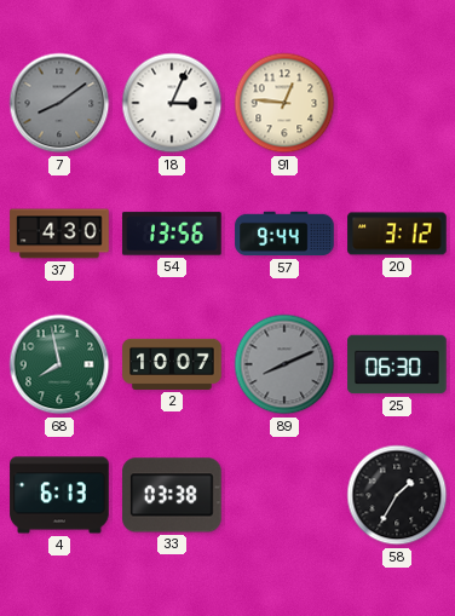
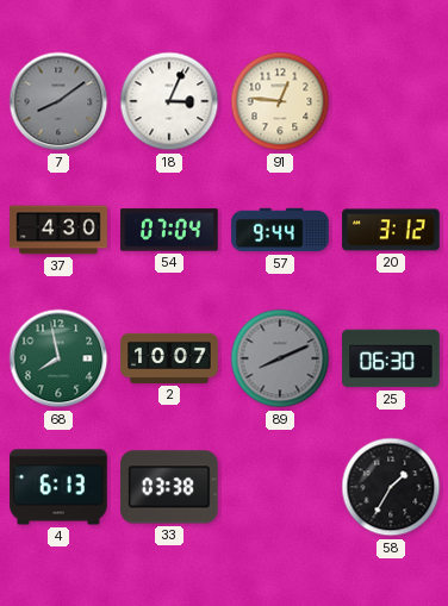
54: 13:56 -> 07:04 (169, 230)
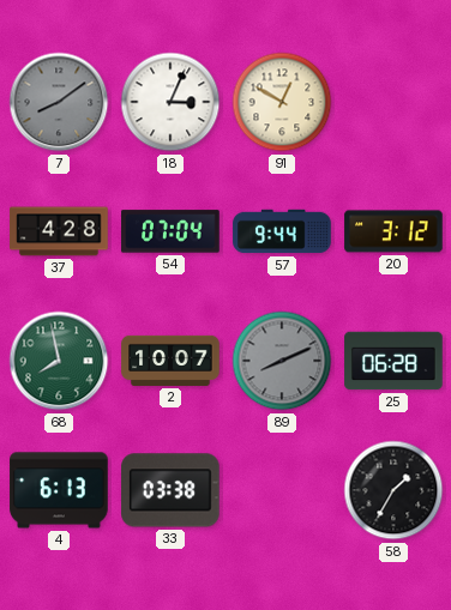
91: 12:46 -> 12:50 (282, 102)
37: 4:30 -> 4:28 (59, 231)
25: 06:30 -> 06:28 (393, 361)
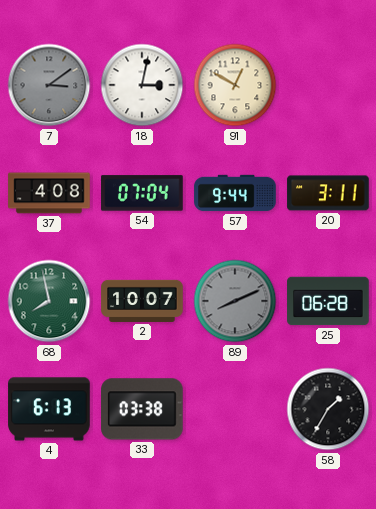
7: 8:09 -> 3:09 (49, 85)
18: 3:04 -> 3:02 (142, 85)
37: 4:28 -> 4:08 (49, 193)
20: 3:12 -> 3:11 (328, 193)
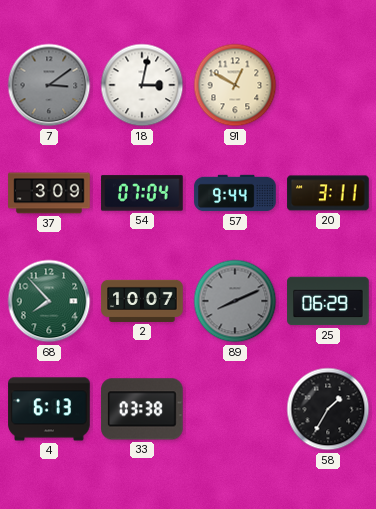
37: 4:08 -> 3:09 (49, 193)
68: 7:58 -> 7:53 (49, 301)
25: 06:28 -> 06:29 (328, 301)
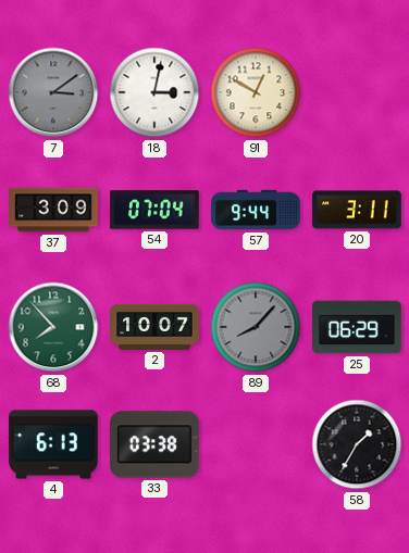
89: 8:11 -> 8:07 (256, 327)
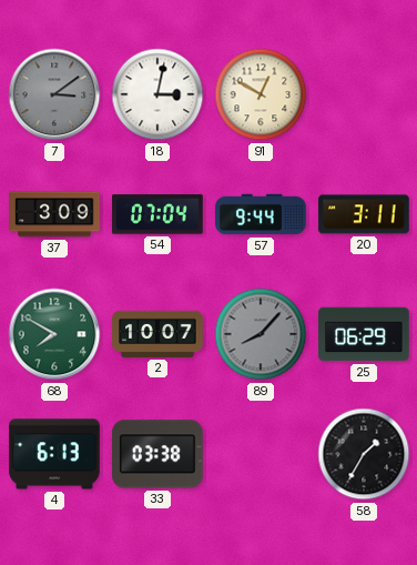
68: 7:53 -> 7:50 (54, 334)
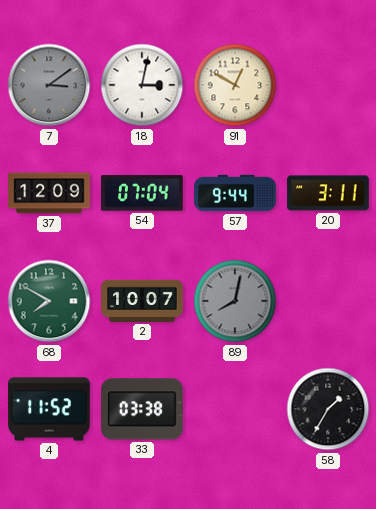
37: 3:09 -> 12:09 (49, 193)
89: 8:07 -> 8:02 (235, 301)
25: 06:29 -> none (364, 334)
4: 6:13 -> 11:52 (49, 409)
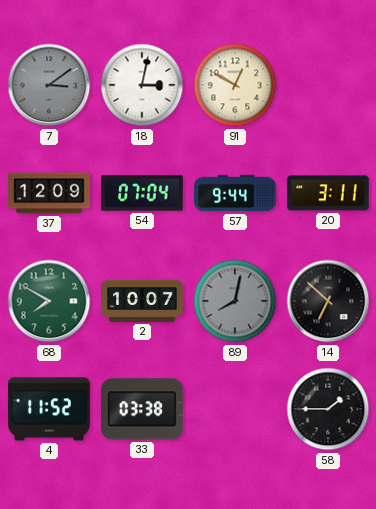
14: none -> 6:52 (328, 301)
58: 1:35 -> 1:45 (328, 409)
